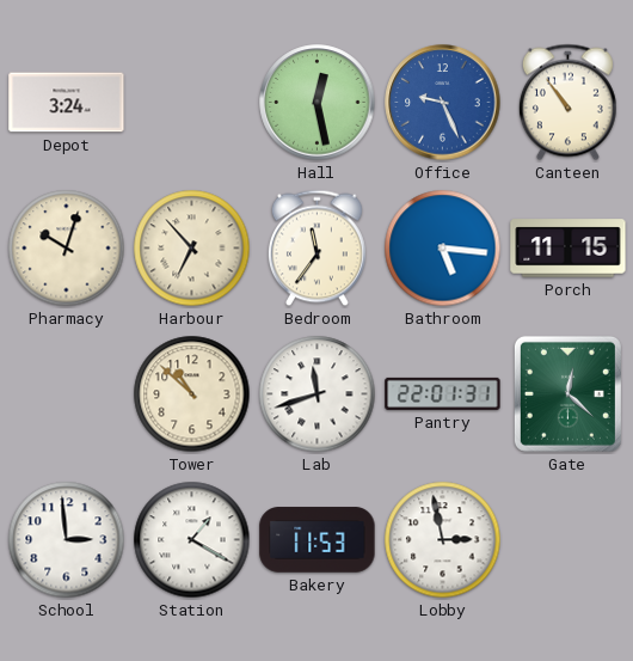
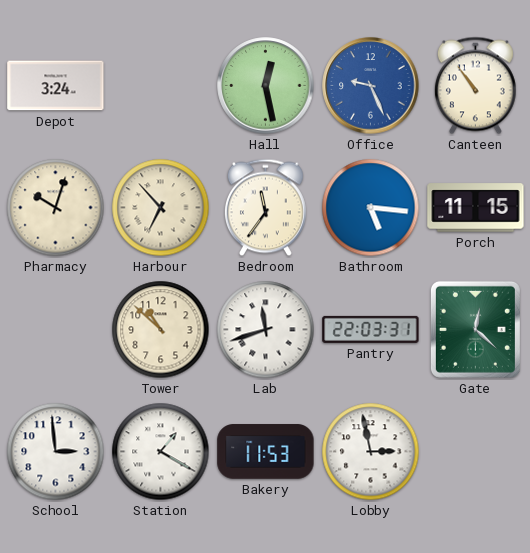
Pantry: 22:01 -> 22:03 (371, 329)
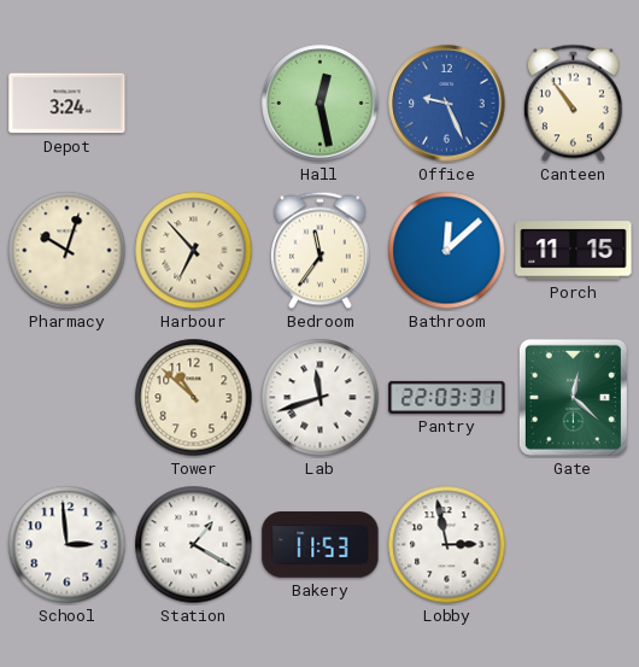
Bathroom: 5:16 -> 12:08 (447, 251)
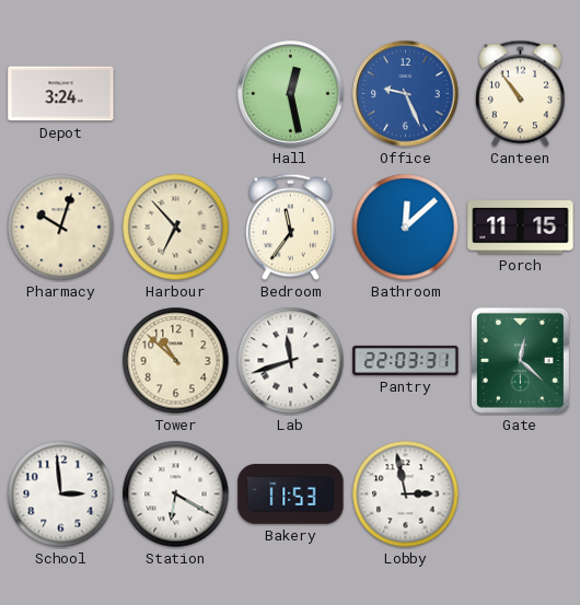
Station: 1:20 -> 6:20 (176, 495)
